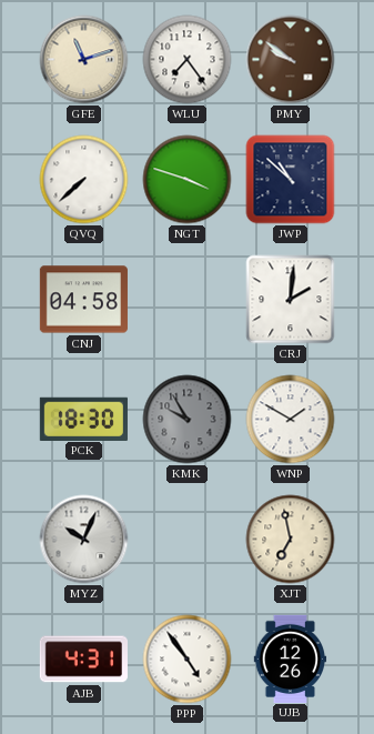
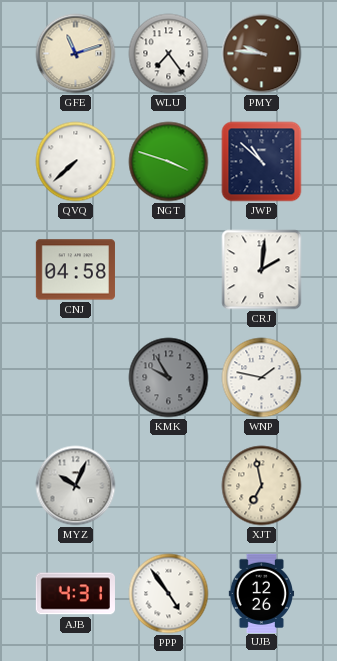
PMY: 9:51 -> 9:46 (262, 54)
PCK: 18:30 -> none (83, 419)
WNP: 1:50 -> 1:47 (262, 378)
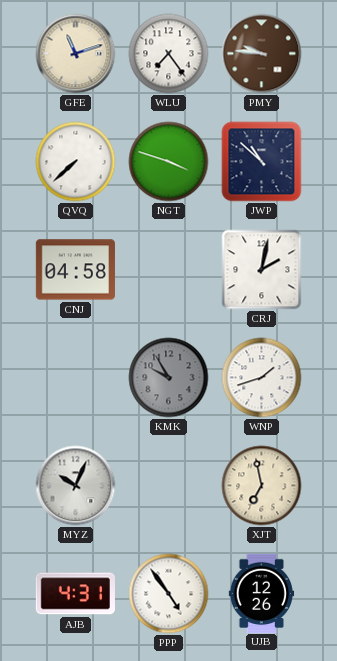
CRJ: 2:01 -> 2:02 (262, 270)
WNP: 1:47 -> 1:42 (262, 378)
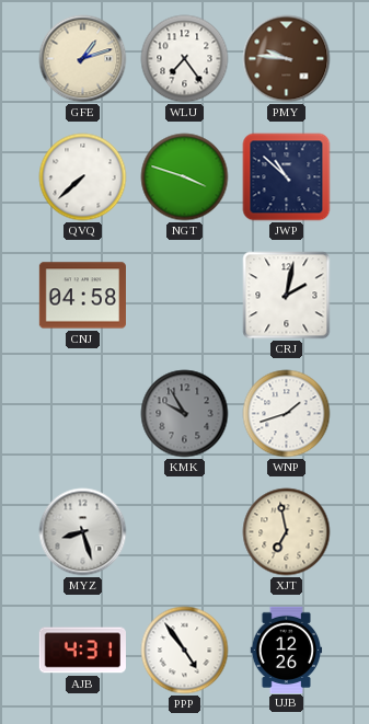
GFE: 11:12 -> 1:12 (83, 59)
MYZ: 10:04 -> 8:27 (83, 532)
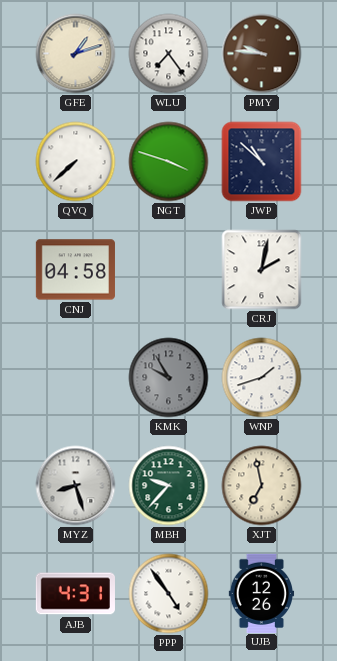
MBH: none -> 9:37 (169, 486)
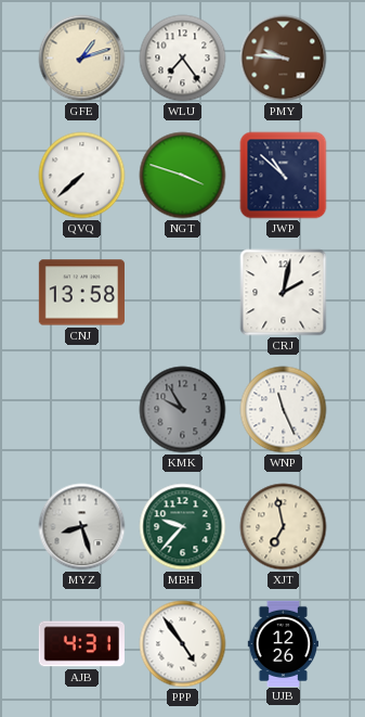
CNJ: 04:58 -> 13:58 (81, 293)
WNP: 1:42 -> 11:26 (284, 410)
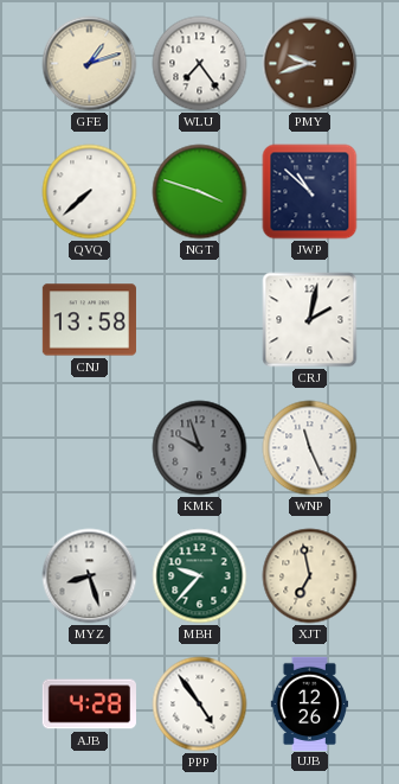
PMY: 9:46 -> 9:42 (310, 64)
KMK: 9:55 -> 9:57 (200, 448)
AJB: 4:31 -> 4:28 (89, 705)
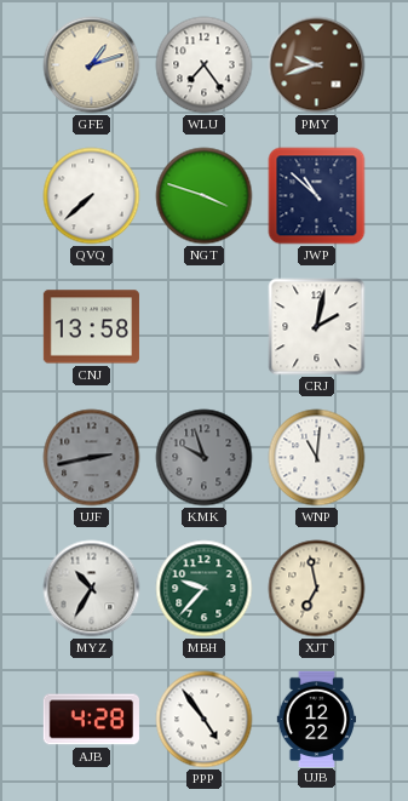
UJF: none -> 2:43 (92, 458)
WNP: 11:26 -> 11:01 (317, 458)
MYZ: 8:27 -> 10:35 (92, 589)
UJB: 12:26 -> 12:22 (317, 719)
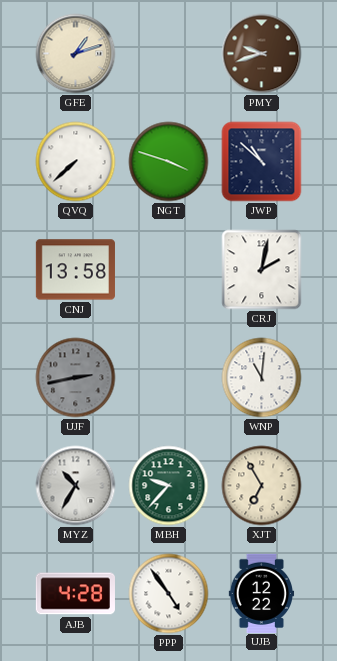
WLU: 7:24 -> none (205, 65)
KMK: 9:57 -> none (205, 458)
XJT: 6:58 -> 6:55 (262, 486)
